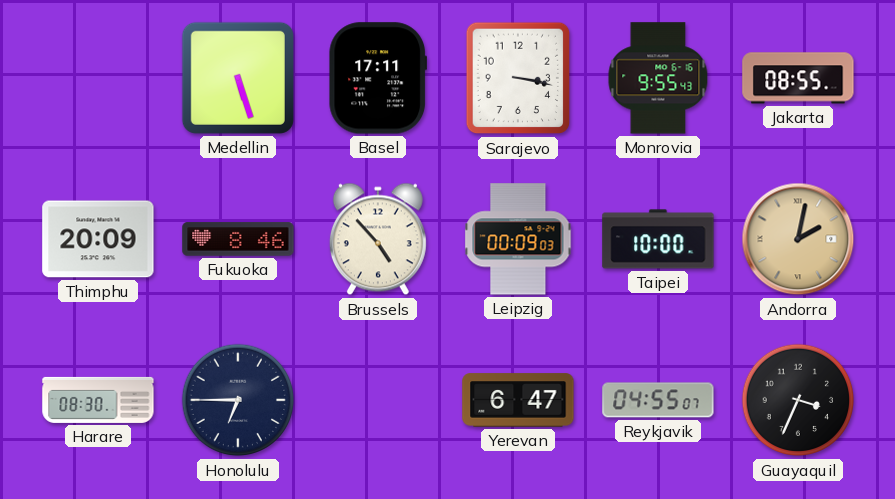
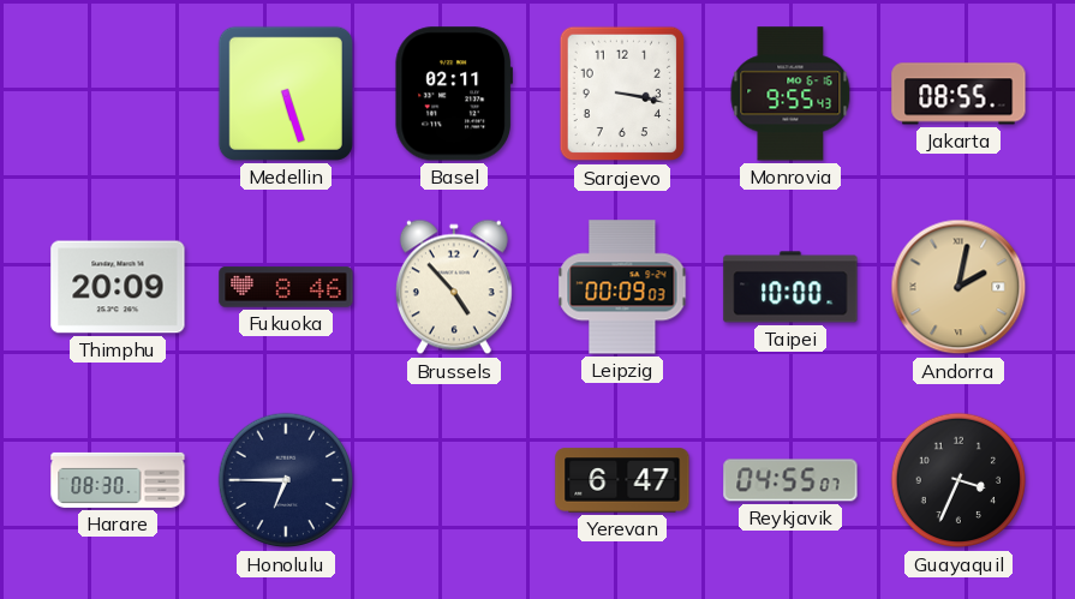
Basel: 17:11 -> 02:11 (453, 94)
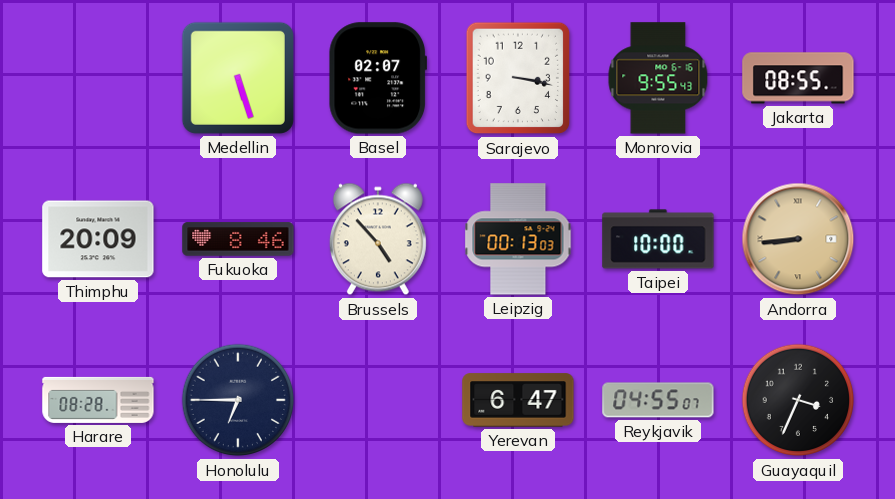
Basel: 02:11 -> 02:07 (377, 78)
Leipzig: 00:09 -> 00:13 (518, 239)
Andorra: 2:02 -> 8:44 (798, 239)
Harare: 08:30 -> 08:28 (98, 400)
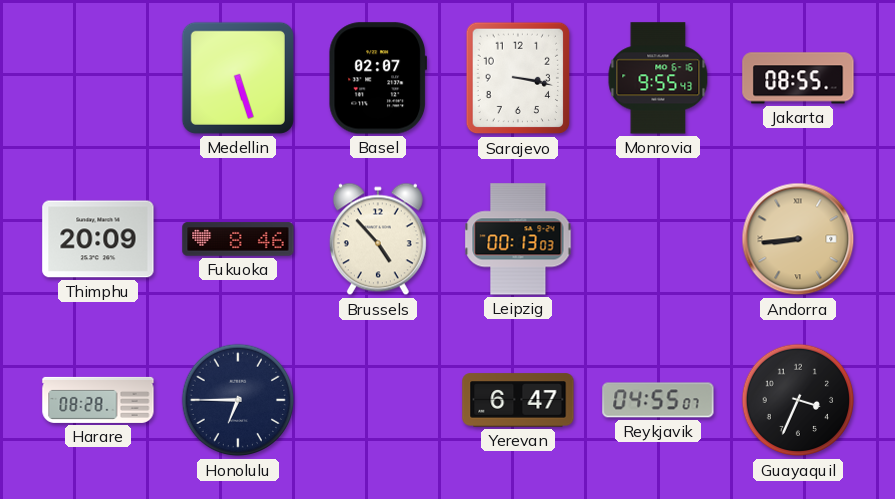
Taipei: 10:00 -> none (658, 239)
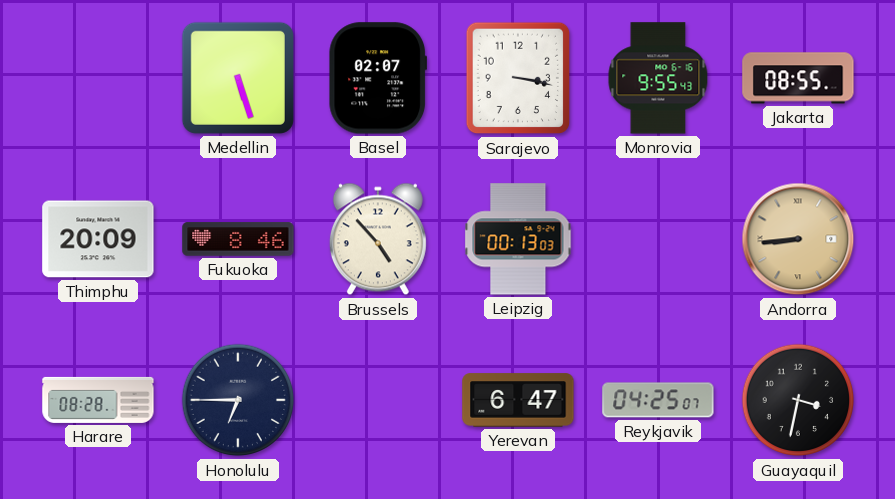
Reykjavik: 04:55 -> 04:25 (658, 400)
Guayaquil: 3:34 -> 3:32 (798, 400)
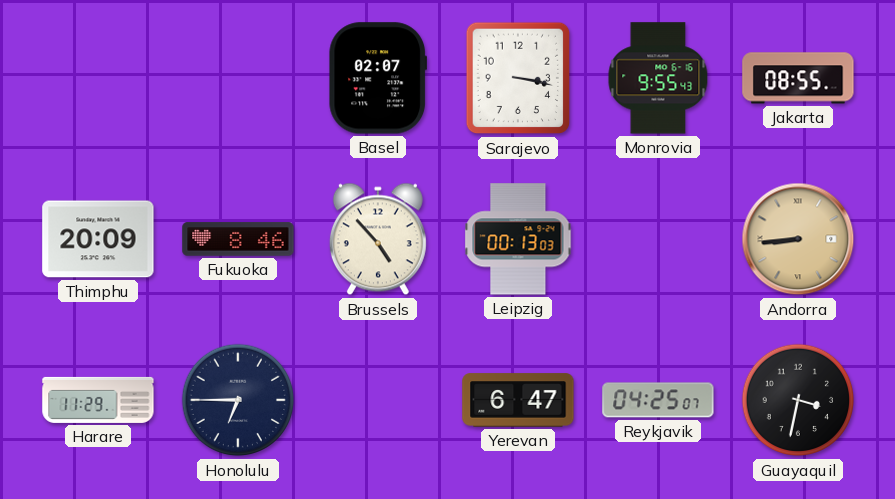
Medellin: 5:27 -> none (238, 78)
Harare: 08:28 -> 11:29 (98, 400)
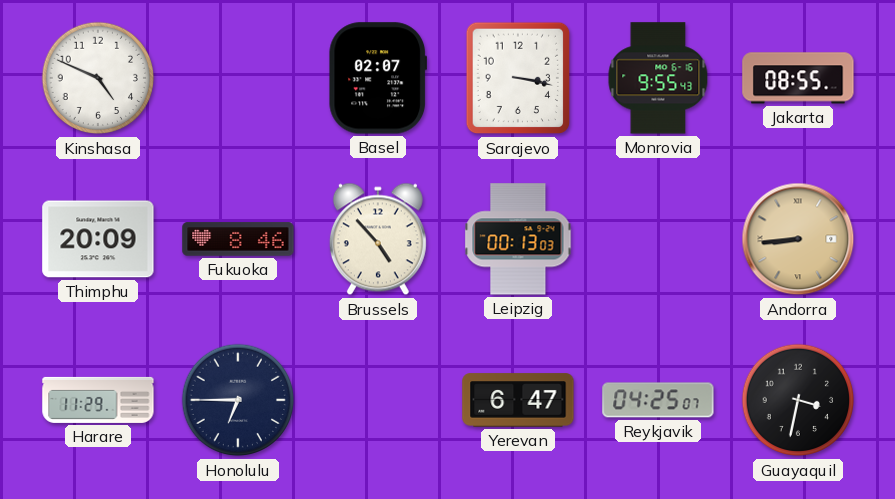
Kinshasa: none -> 4:49 (98, 78)
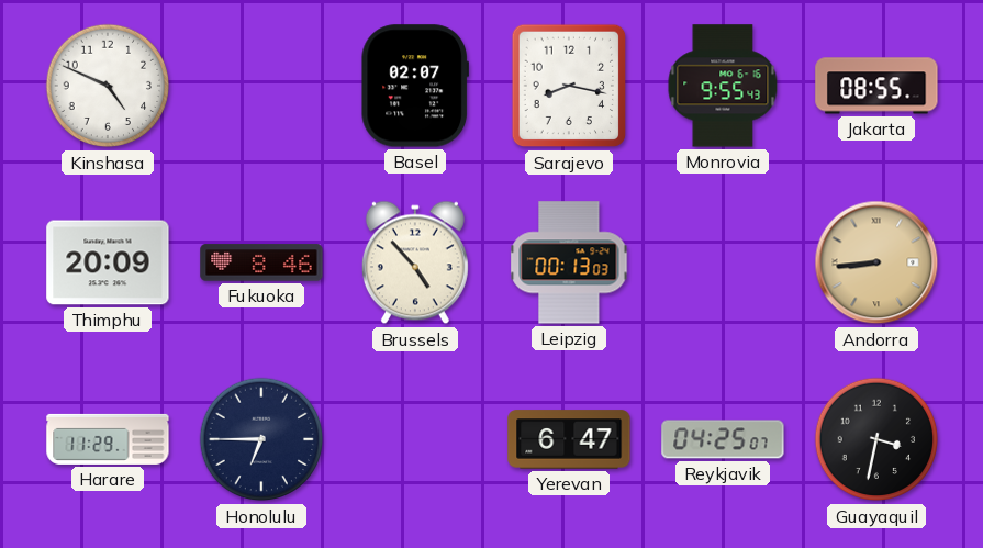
Sarajevo: 3:17 -> 8:17 (569, 86)
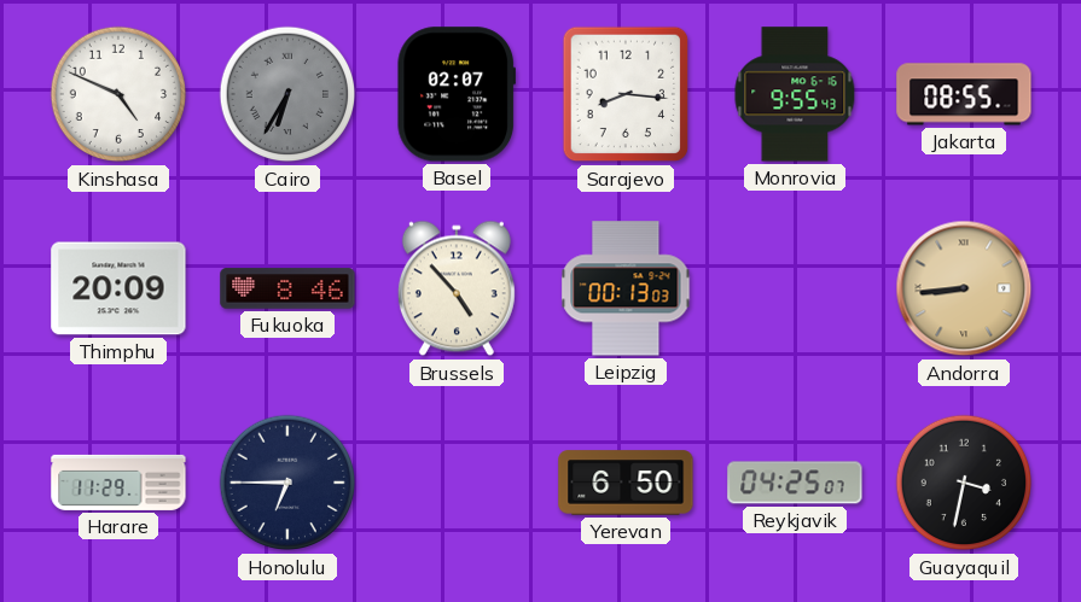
Cairo: none -> 6:35 (287, 94)
Sarajevo: 8:17 -> 8:16 (626, 94)
Yerevan: 6:47 -> 6:50 (626, 483)
